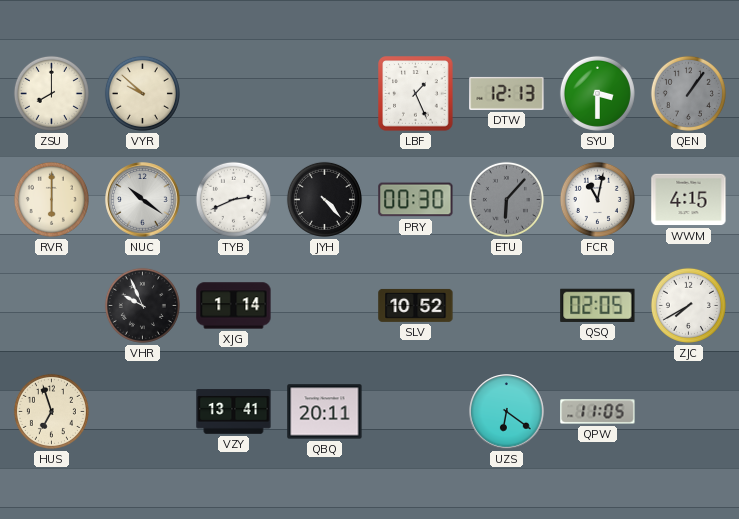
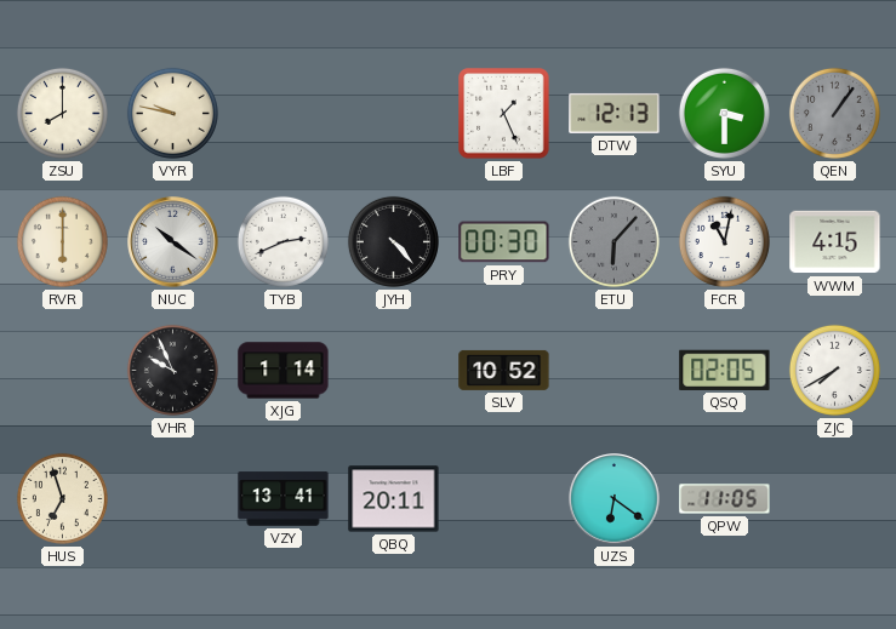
VYR: 9:52 -> 9:47 (172, 113)
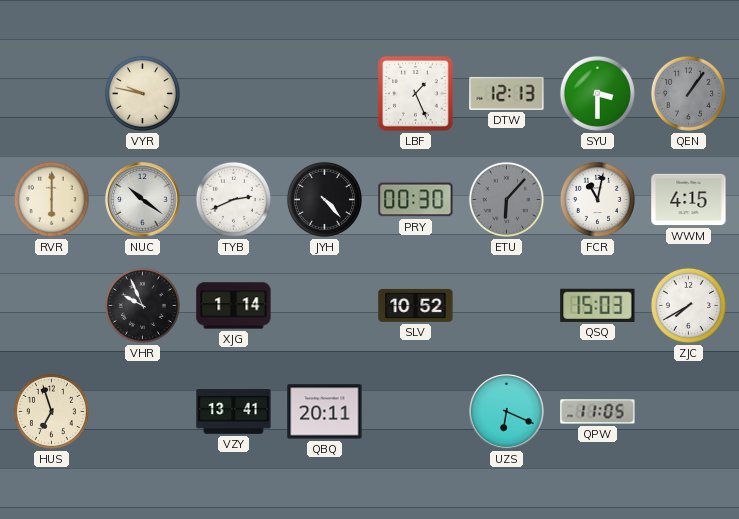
ZSU: 8:00 -> none (62, 113)
QSQ: 02:05 -> 15:03 (598, 305)
UZS: 6:21 -> 6:19 (507, 412)
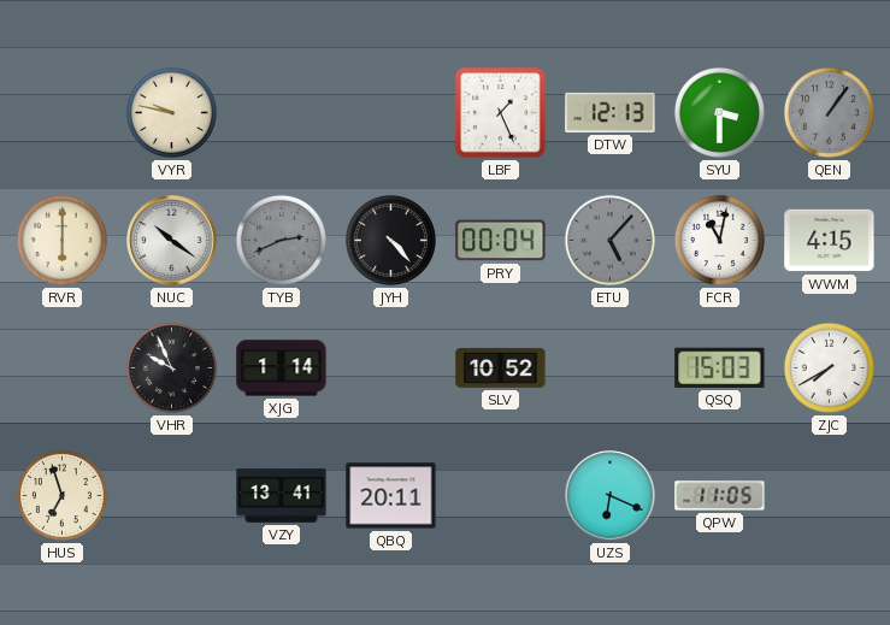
TYB dial: white -> grey (281, 240)
PRY: 00:30 -> 00:04 (501, 241)
ETU: 6:07 -> 5:07 (609, 240)
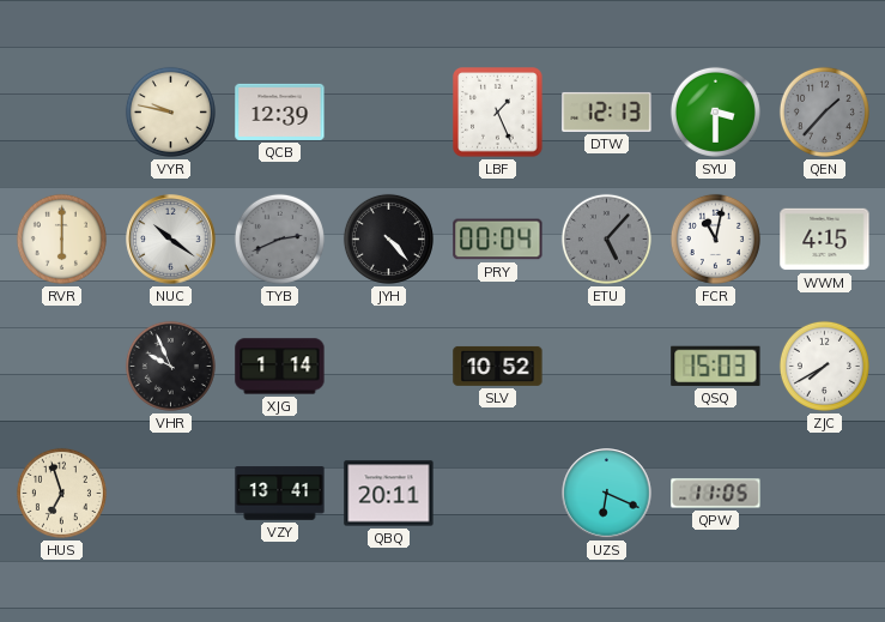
QCB: none -> 12:39 (280, 111)
QEN: 1:06 -> 1:37 (824, 111)
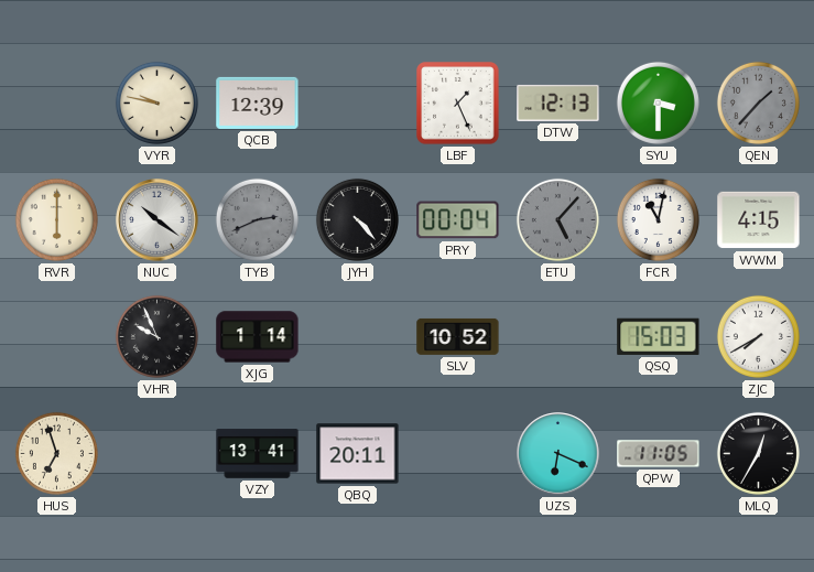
MLQ: none -> 12:35 (758, 453)
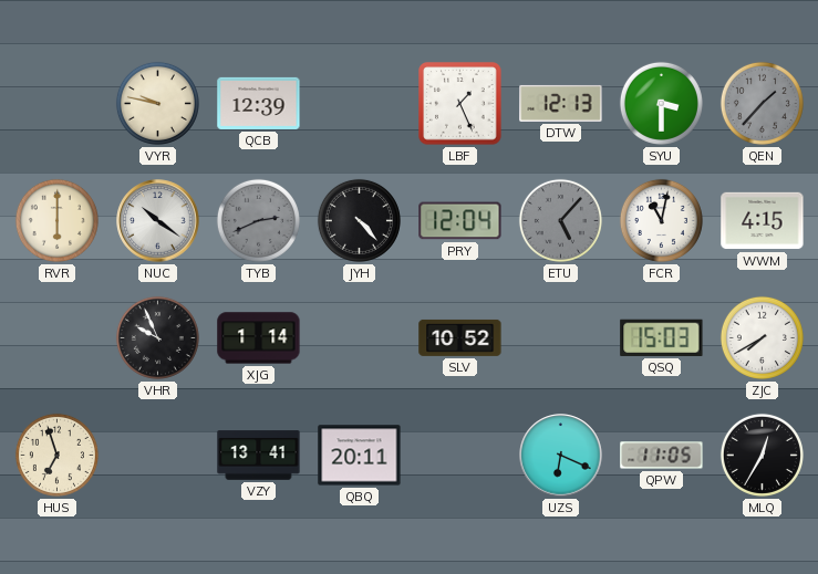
PRY: 00:04 -> 12:04 (460, 221)
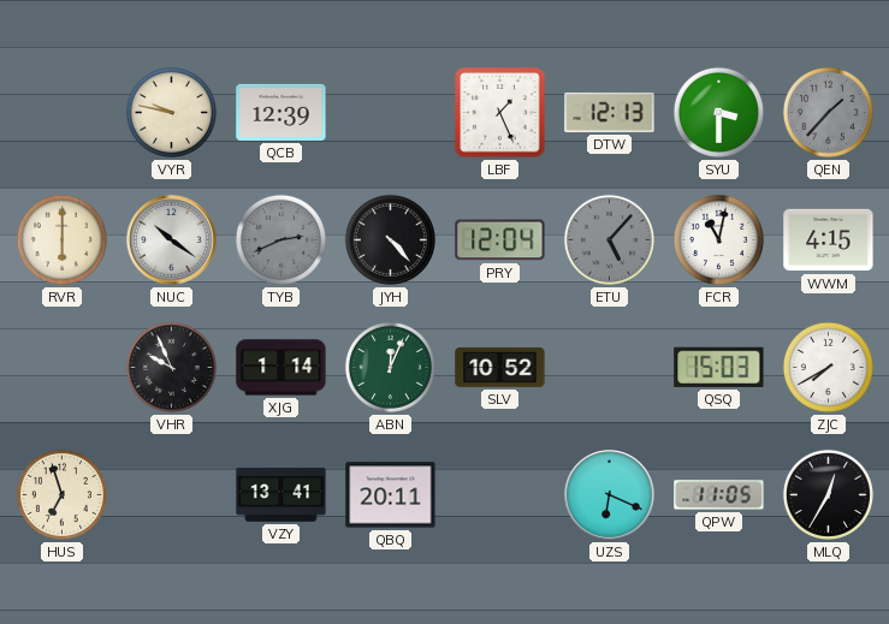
ABN: none -> 12:04 (390, 367)
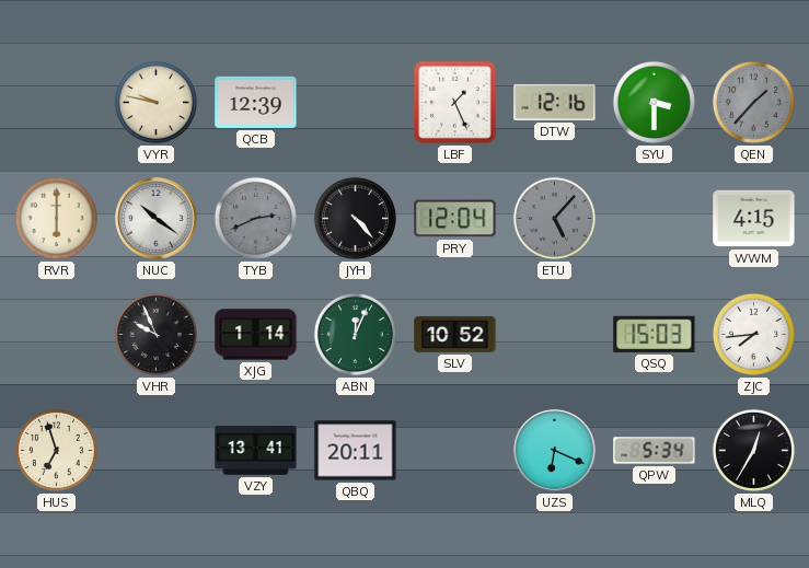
DTW: 12:13 -> 12:16 (555, 102)
FCR: 11:02 -> none (718, 239)
ZJC: 7:40 -> 7:44 (753, 334)
QPW: 11:05 -> 5:34 (655, 451)
